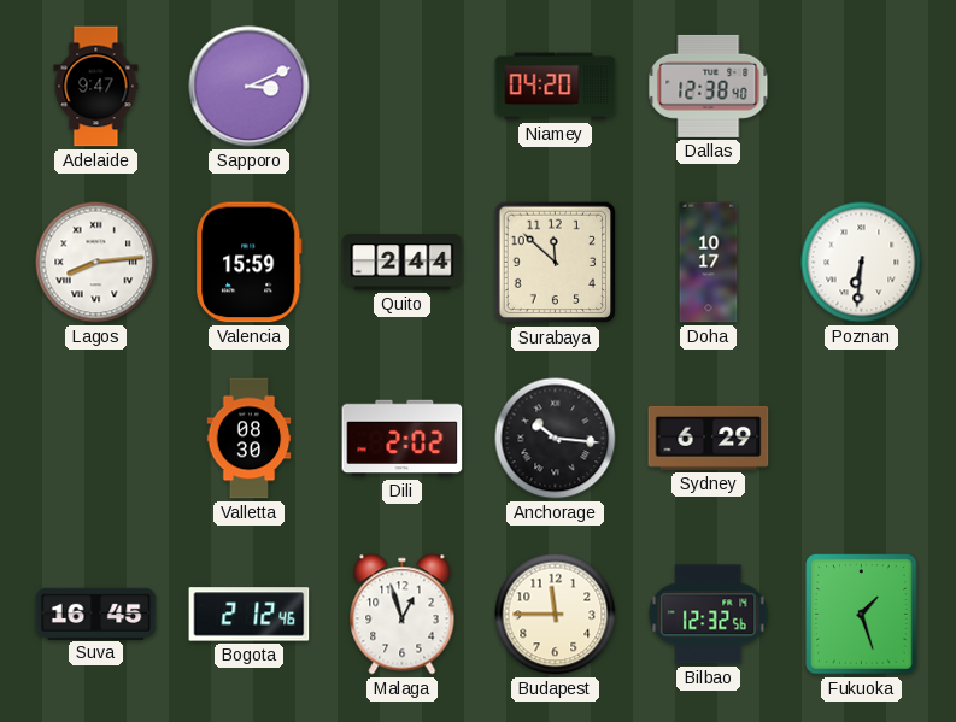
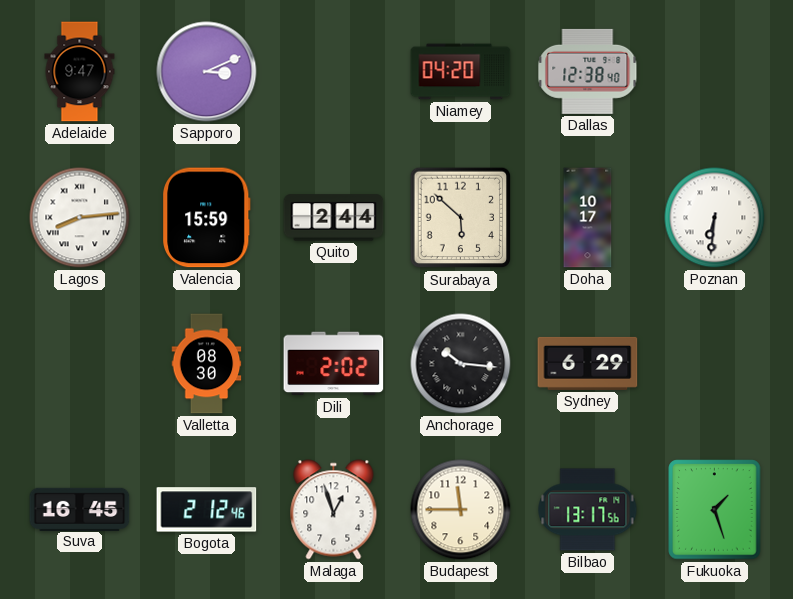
Surabaya: 11:52 -> 5:52 (461, 218)
Bilbao: 12:32 -> 13:17 (588, 510)
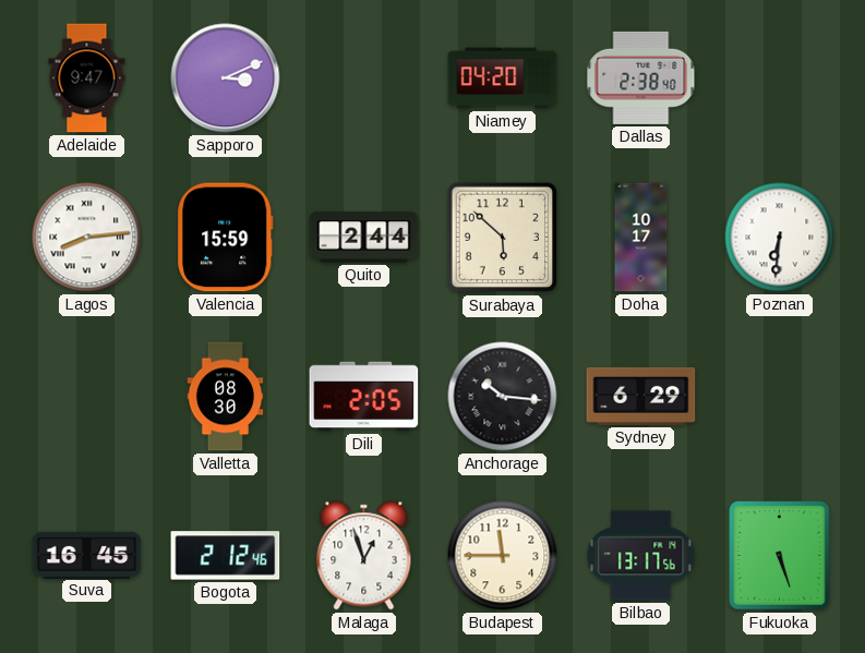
Dallas: 12:38 -> 2:38 (641, 77)
Dili: 2:02 -> 2:05 (364, 397)
Fukuoka: 1:27 -> 5:27 (780, 556)
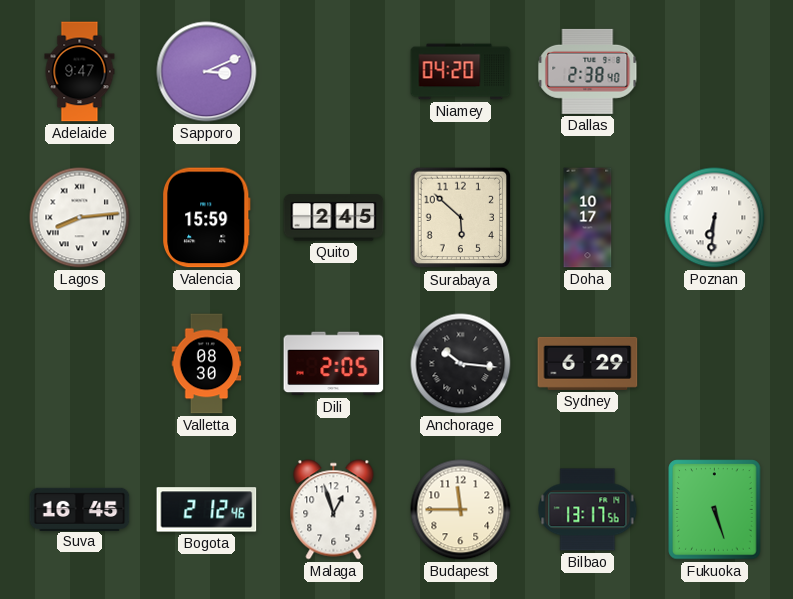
Quito: 2:44 -> 2:45 (334, 218)
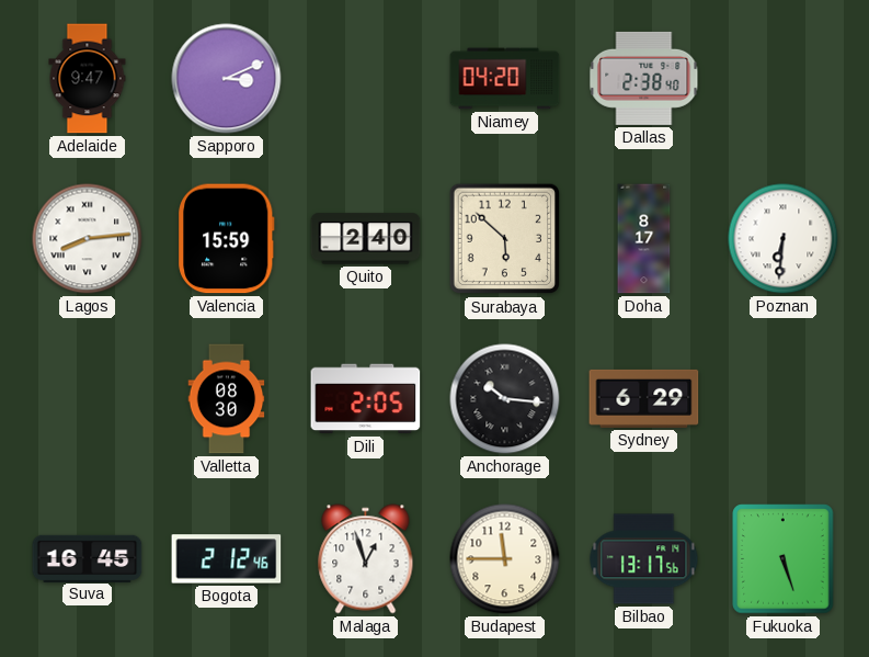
Quito: 2:45 -> 2:40 (366, 239)
Doha: 10:17 -> 8:17 (644, 239)
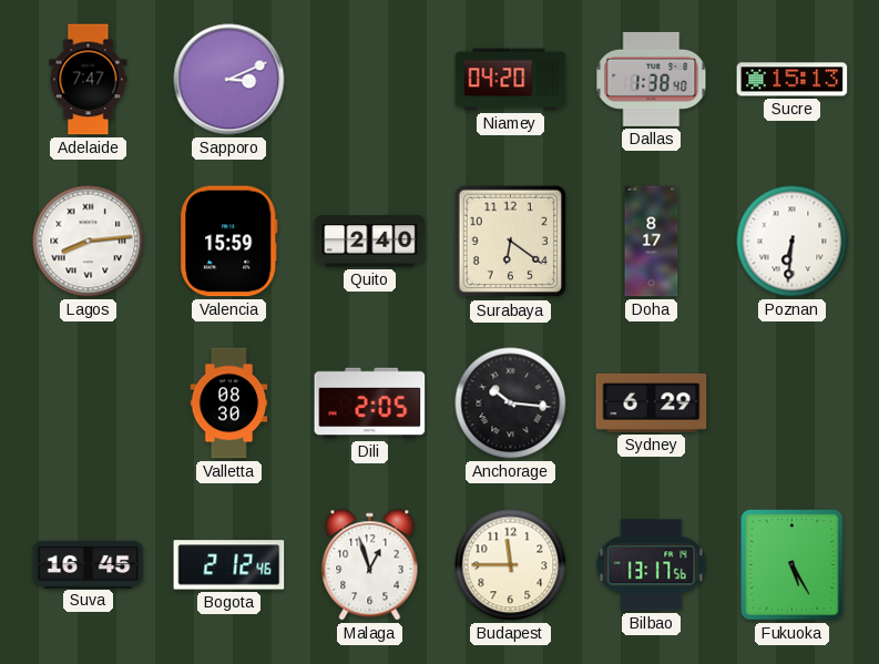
Adelaide: 9:47 -> 7:47 (89, 80)
Dallas: 2:38 -> 1:38 (652, 79)
Sucre: none -> 15:13 (793, 80)
Surabaya: 5:52 -> 6:21 (511, 242)
Fukuoka: 5:27 -> 5:25 (793, 565)
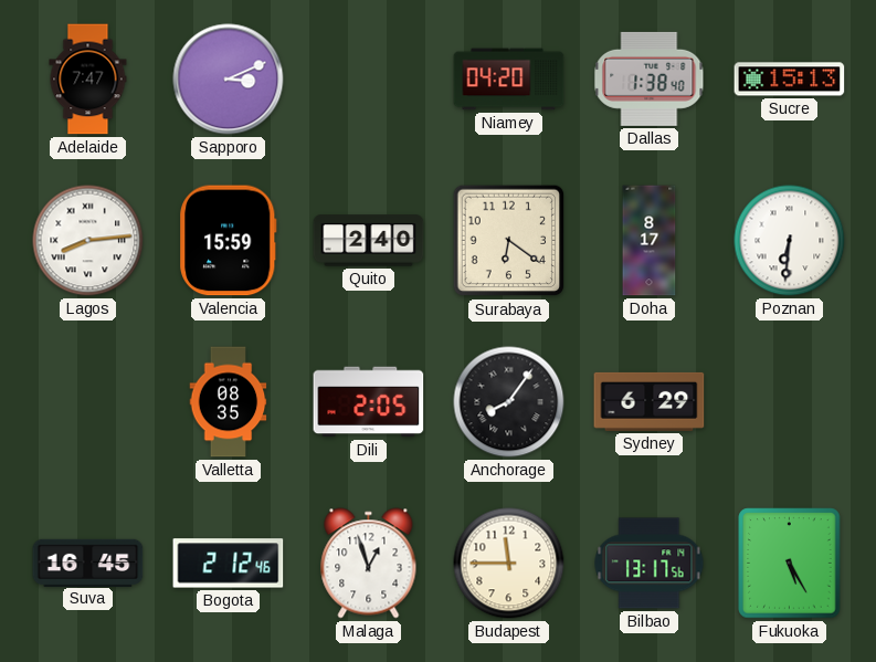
Valletta: 08:30 -> 08:35 (229, 402)
Anchorage: 10:16 -> 8:06 (509, 402)
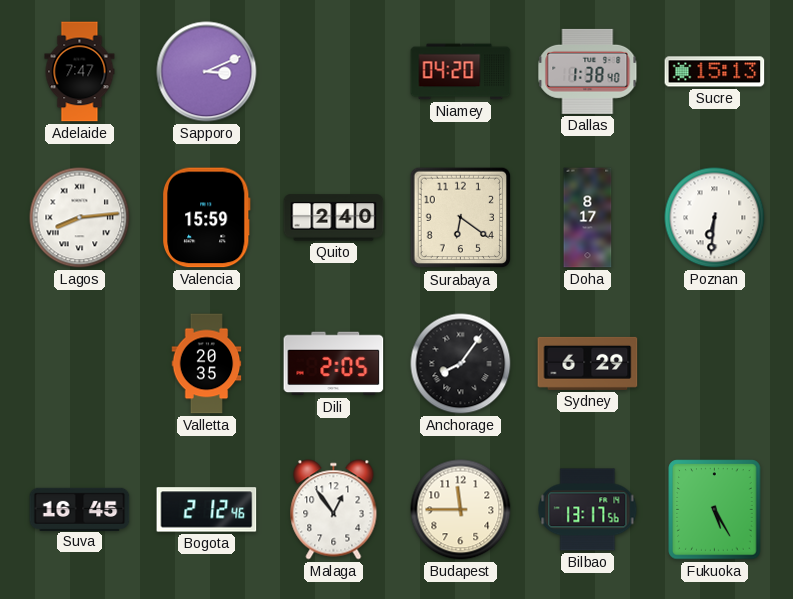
Valletta: 08:35 -> 20:35 (207, 364)
Malaga: 12:57 -> 12:54 (334, 510)
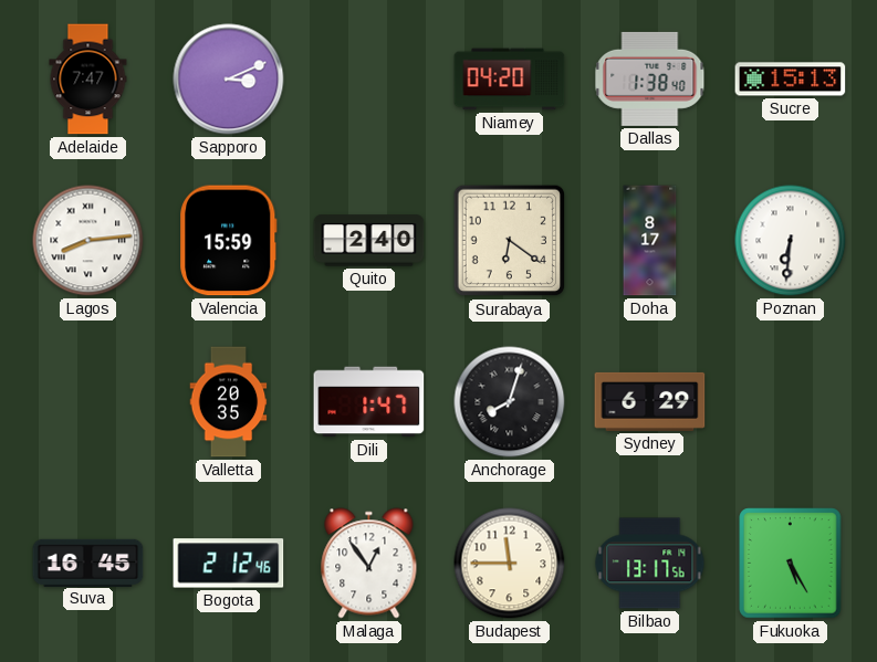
Dili: 2:05 -> 1:47 (369, 402)
Anchorage: 8:06 -> 8:03 (510, 402)
